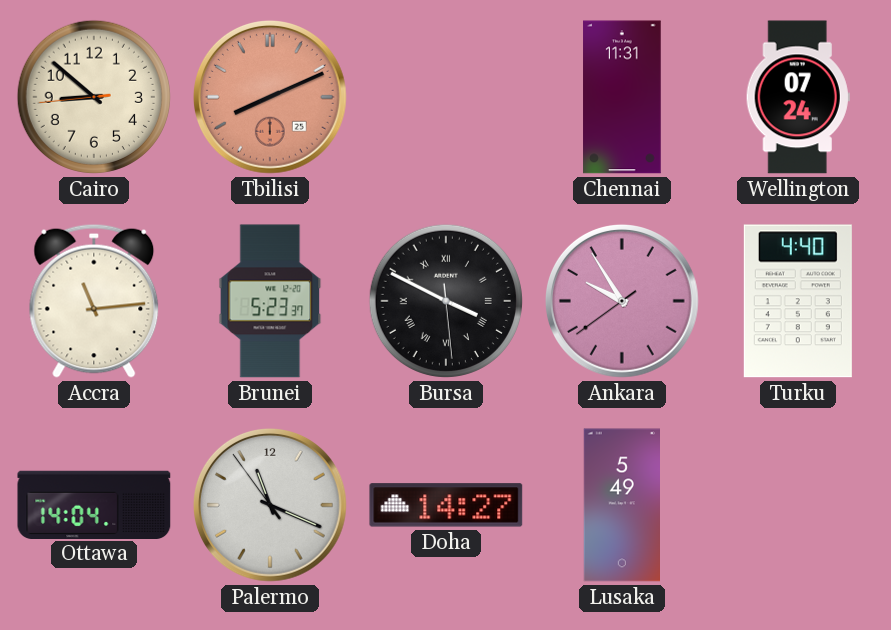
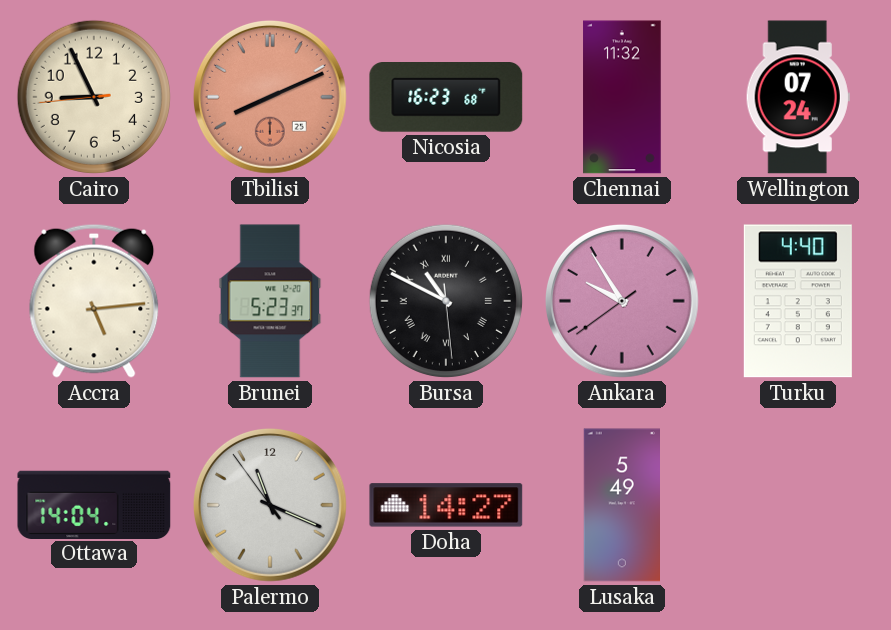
Cairo: 8:51 -> 8:55 (94, 97)
Nicosia: none -> 16:23 (446, 98)
Chennai: 11:31 -> 11:32 (622, 97)
Accra: 11:14 -> 5:14 (94, 301)
Bursa: 3:49 -> 10:49 (446, 301)
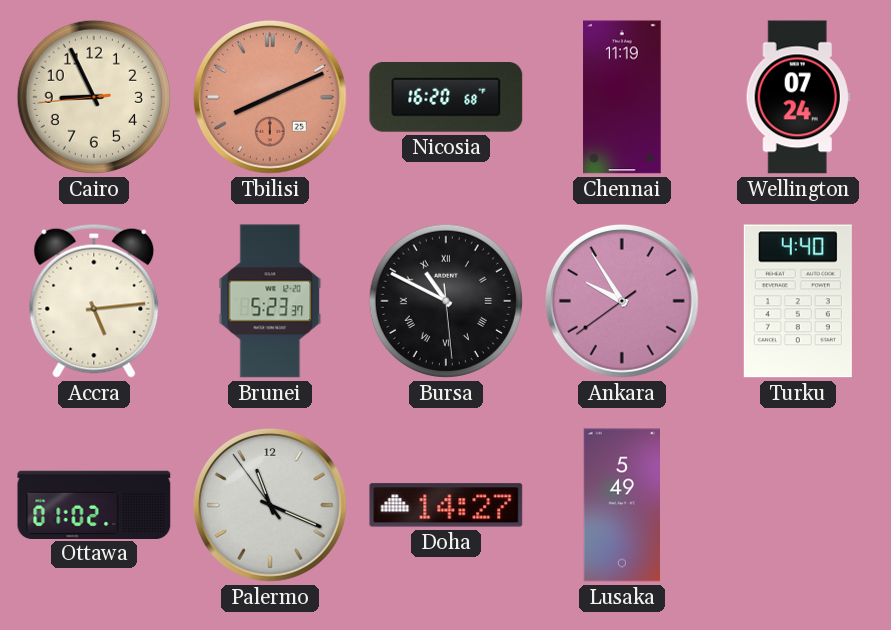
Nicosia: 16:23 -> 16:20 (446, 98)
Chennai: 11:32 -> 11:19 (622, 97)
Ottawa: 14:04 -> 01:02 (94, 504)
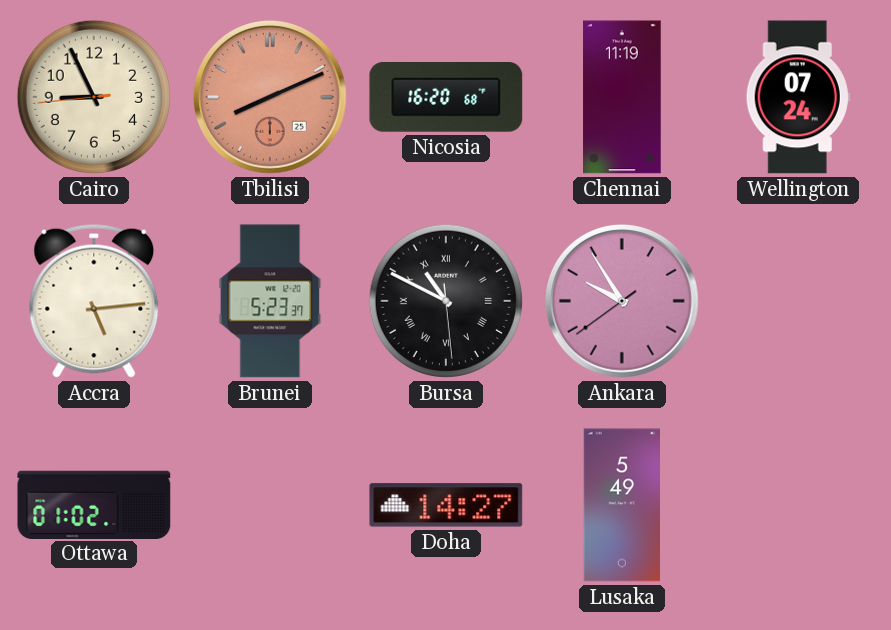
Turku: 4:40 -> none (798, 301)
Palermo: 11:18 -> none (270, 505)
